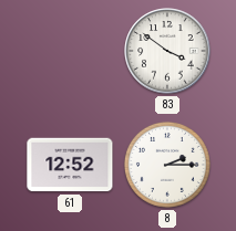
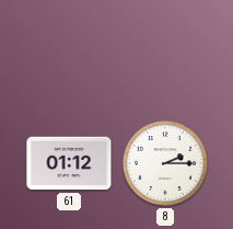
83: 3:51 -> none (167, 51)
61: 12:52 -> 01:12 (69, 163)
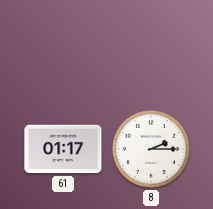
61: 01:12 -> 01:17 (63, 149)
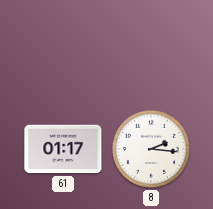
8: 2:15 -> 2:16 (151, 149)
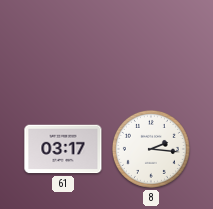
61: 01:17 -> 03:17 (63, 149)
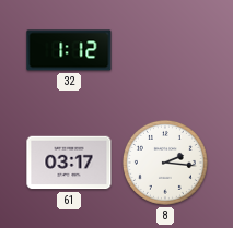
32: none -> 1:12 (69, 50)
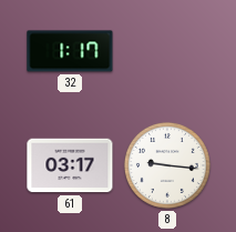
32: 1:12 -> 1:17 (70, 51)
8: 2:16 -> 9:16 (167, 165)
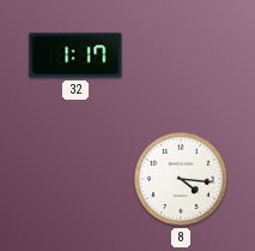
61: 03:17 -> none (70, 165)
8: 9:16 -> 4:16 (181, 179)
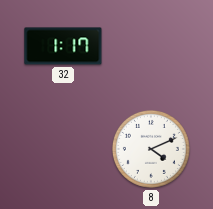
8: 4:16 -> 4:11 (151, 149)
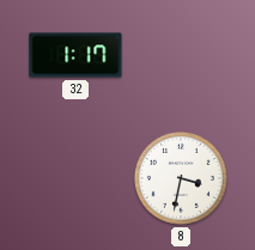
8: 4:11 -> 3:32 (181, 178)
